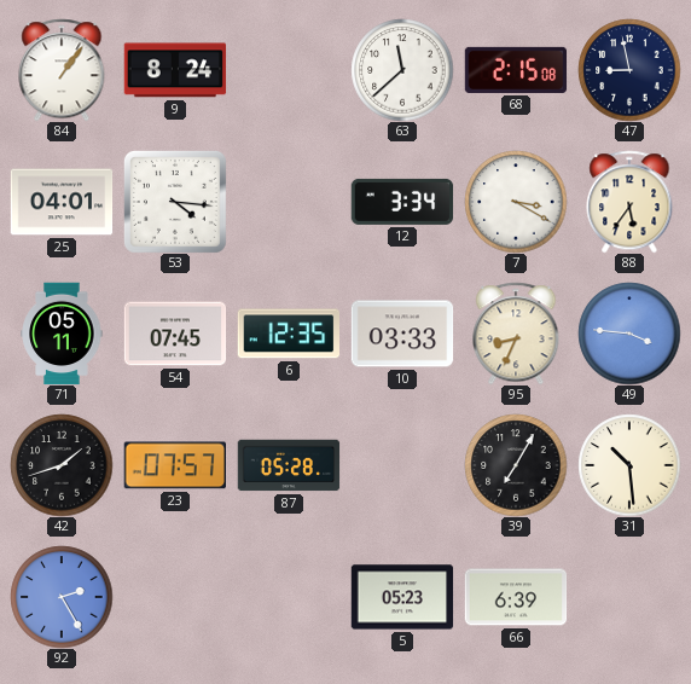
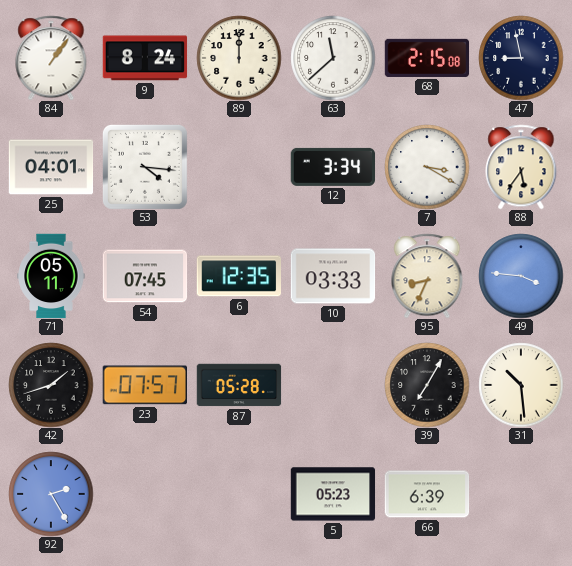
89: none -> 12:00 (239, 58)
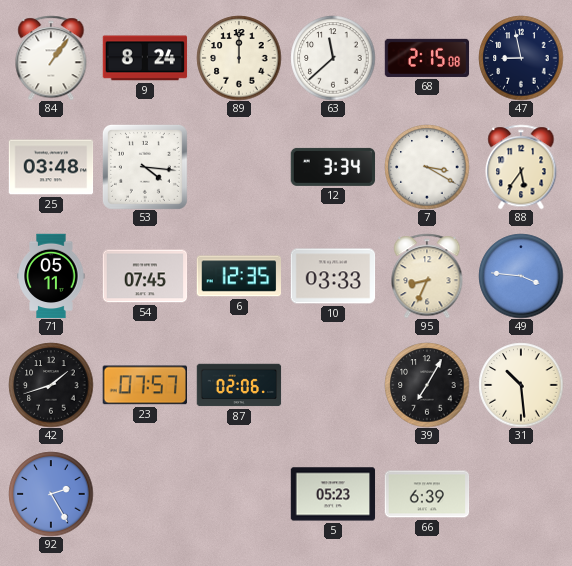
25: 04:01 -> 03:48 (51, 167)
87: 05:28 -> 02:06 (239, 385)
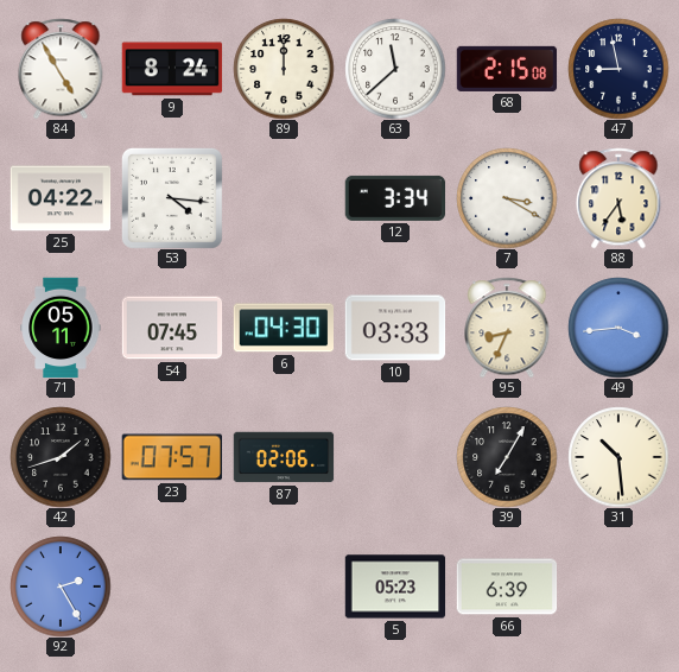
84: 1:06 -> 4:55 (61, 69)
25: 03:48 -> 04:22 (61, 198)
6: 12:35 -> 04:30 (283, 328)
49: 3:46 -> 3:44 (618, 328)
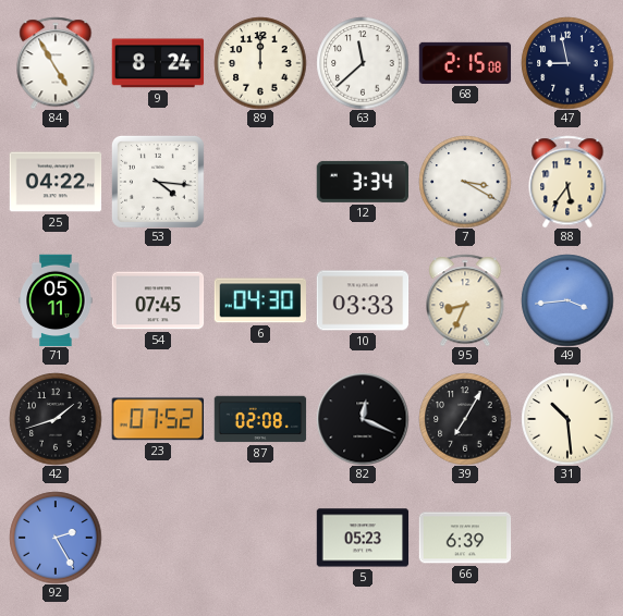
23: 07:57 -> 07:52 (157, 419)
87: 02:06 -> 02:08 (260, 419)
82: none -> 12:19 (363, 419)
